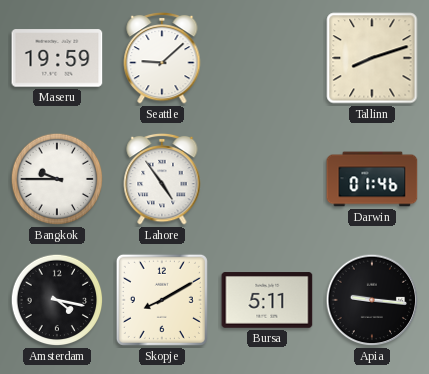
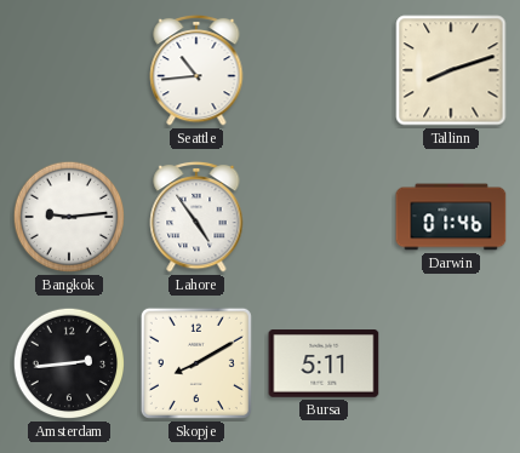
Maseru: 19:59 -> none (57, 58)
Seattle: 9:08 -> 10:44 (196, 70)
Bangkok: 9:45 -> 9:14 (69, 217)
Amsterdam: 4:17 -> 2:44 (69, 363)
Apia: 9:16 -> none (372, 300)
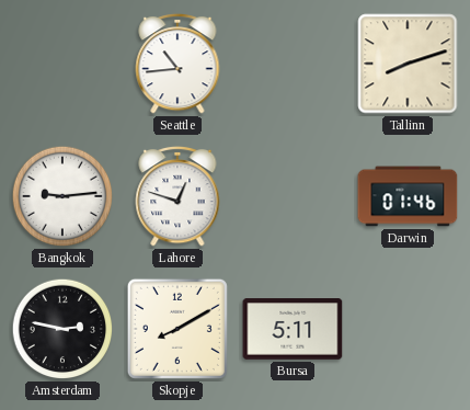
Lahore: 4:54 -> 12:48 (177, 196)
Amsterdam: 2:44 -> 2:47 (62, 329)
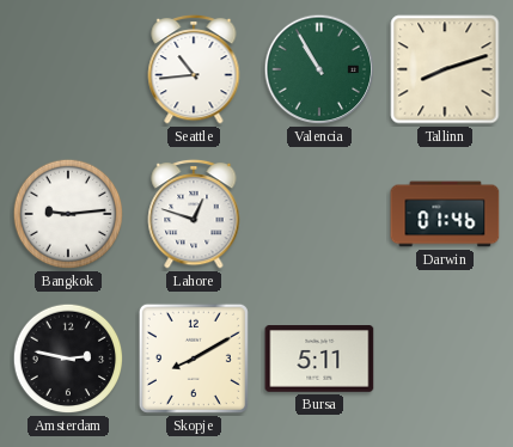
Valencia: none -> 10:55 (319, 69)
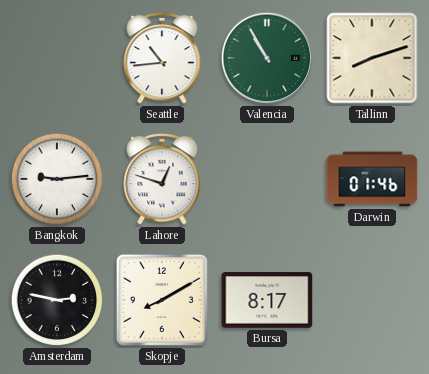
Bursa: 5:11 -> 8:17 (267, 300)
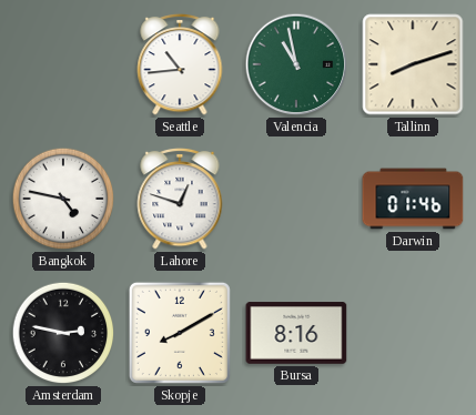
Valencia: 10:55 -> 10:58 (296, 64)
Bangkok: 9:14 -> 4:47 (63, 199)
Bursa: 8:17 -> 8:16 (296, 333)
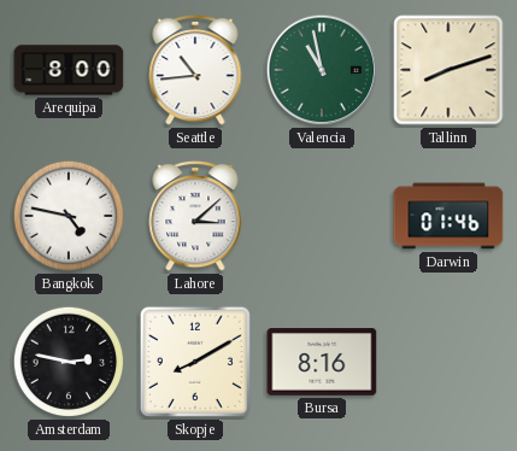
Arequipa: none -> 8:00 (69, 70)
Lahore: 12:48 -> 3:08 (195, 216)
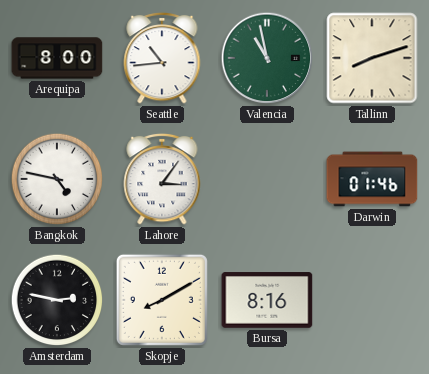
Lahore: 3:08 -> 3:06 (162, 179)
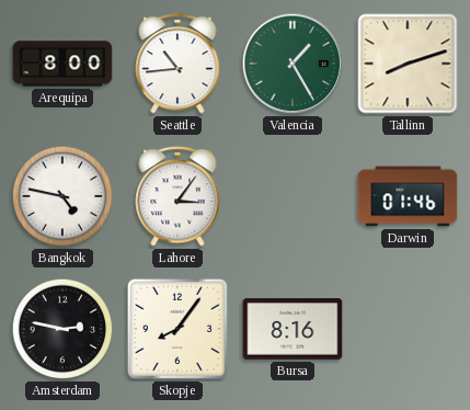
Valencia: 10:58 -> 1:25 (293, 64)
Skopje: 8:10 -> 8:06 (177, 329)
